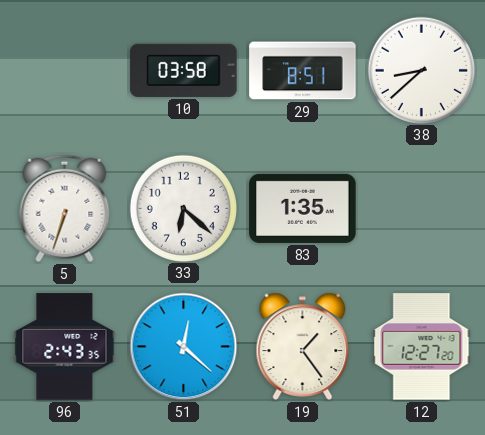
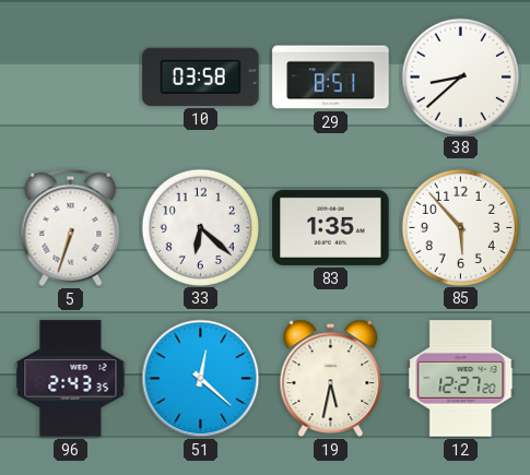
85: none -> 5:53 (460, 227)
19: 1:24 -> 5:32 (331, 378)
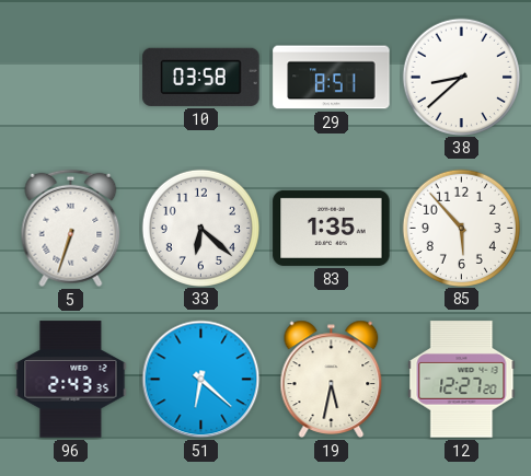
51: 12:22 -> 6:22 (201, 380)
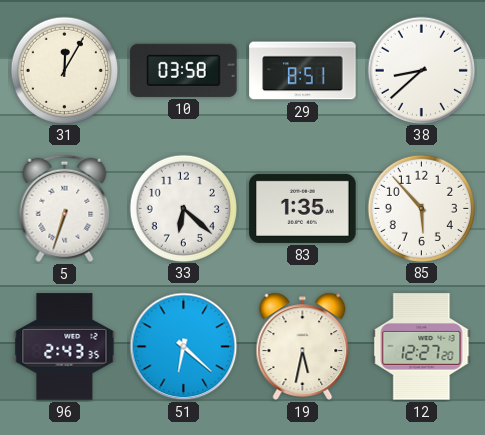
31: none -> 12:05 (64, 70)
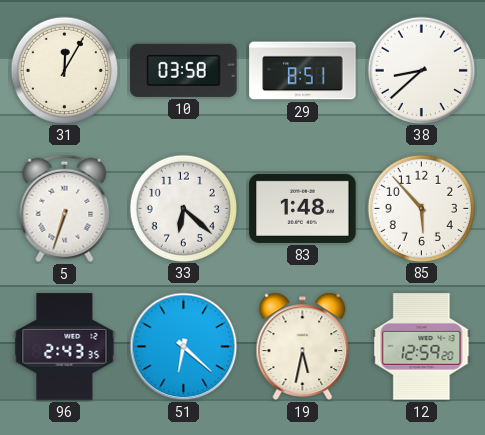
83: 1:35 -> 1:48 (303, 208)
12: 12:27 -> 12:59 (422, 347)
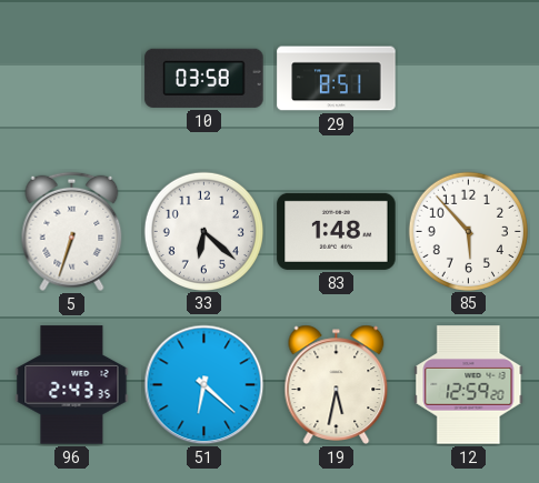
31: 12:05 -> none (64, 70)
38: 8:38 -> none (421, 70)
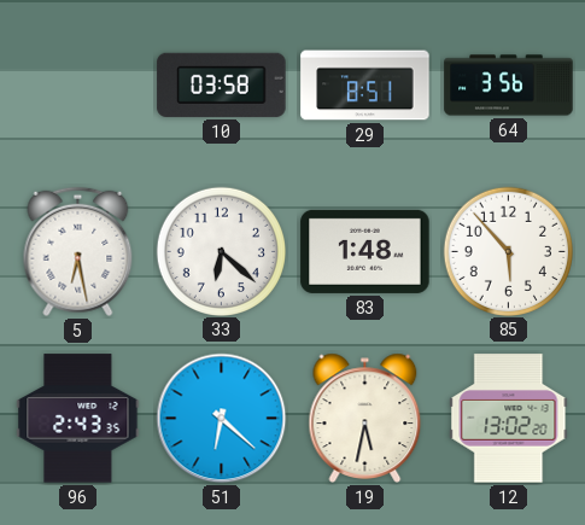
64: none -> 3:56 (509, 86)
5: 6:33 -> 6:28 (78, 252)
12: 12:59 -> 13:02 (509, 419)
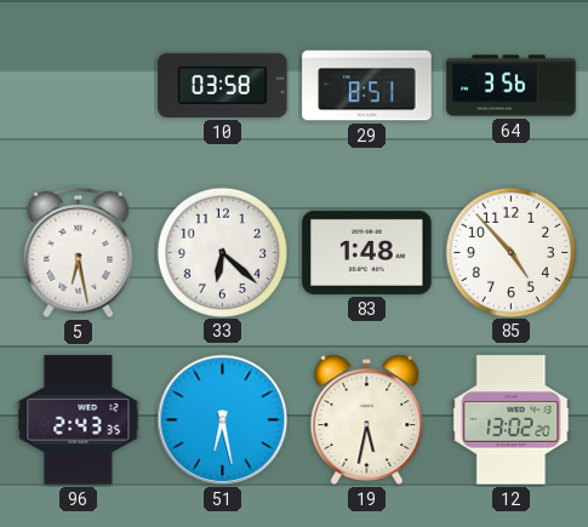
85: 5:53 -> 4:53 (510, 252)
51: 6:22 -> 6:28 (223, 420)
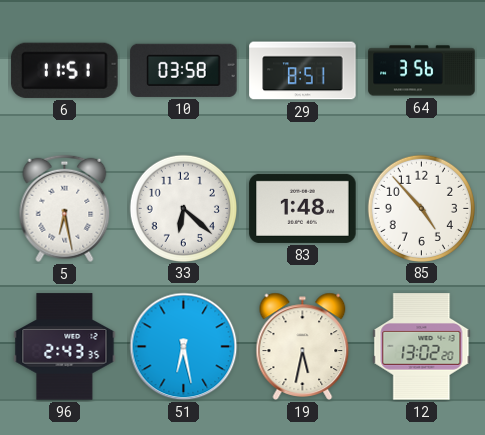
6: none -> 11:51 (65, 70)
